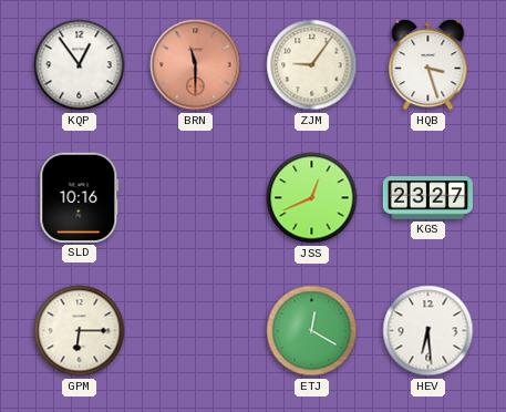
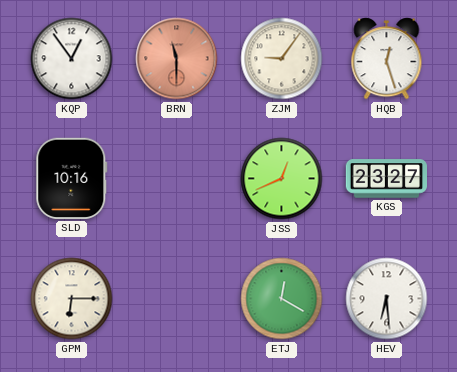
HQB: 3:27 -> 12:27 (387, 59)
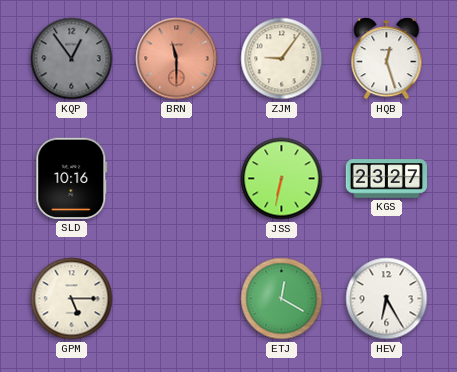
KQP dial: white -> grey (72, 59)
JSS: 12:41 -> 6:32 (282, 179)
GPM: 6:15 -> 5:15 (72, 299)
HEV: 6:29 -> 6:25 (387, 299)
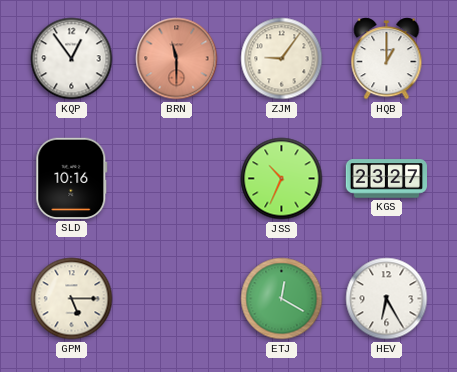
KQP dial: grey -> white (72, 59)
HQB: 12:27 -> 1:00 (387, 59)
JSS: 6:32 -> 10:34 (282, 179)
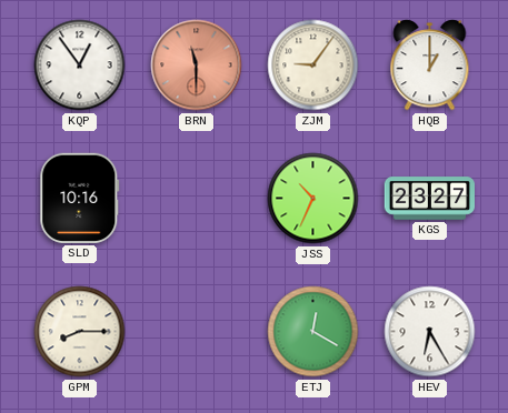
GPM: 5:15 -> 8:15 (80, 332)
